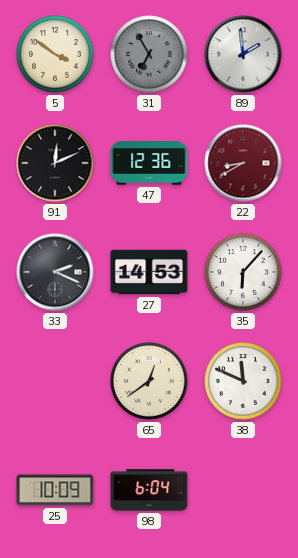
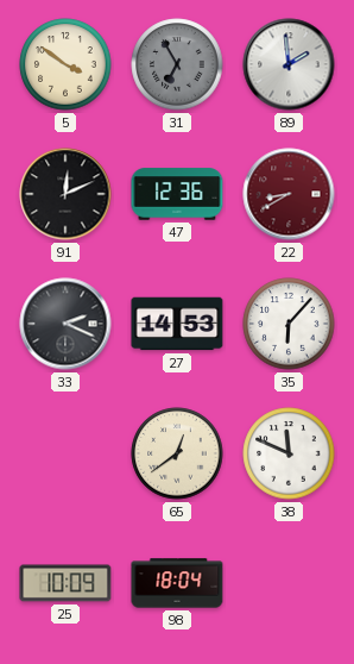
98: 6:04 -> 18:04 (177, 583)
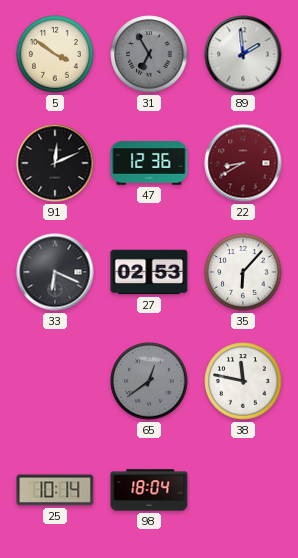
33: 2:19 -> 6:19 (55, 272)
27: 14:53 -> 02:53 (149, 272)
65 dial: cream -> grey (149, 381)
38: 11:49 -> 11:47 (243, 381)
25: 10:09 -> 10:14 (55, 490)
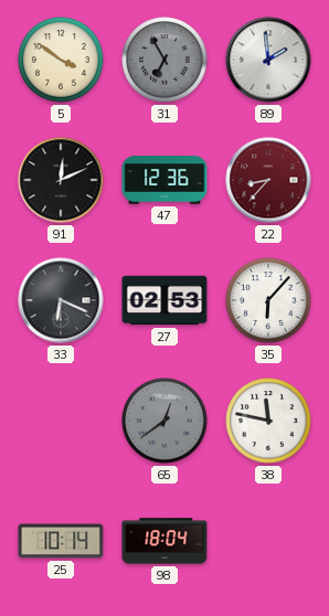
22: 8:40 -> 8:37 (268, 180)
